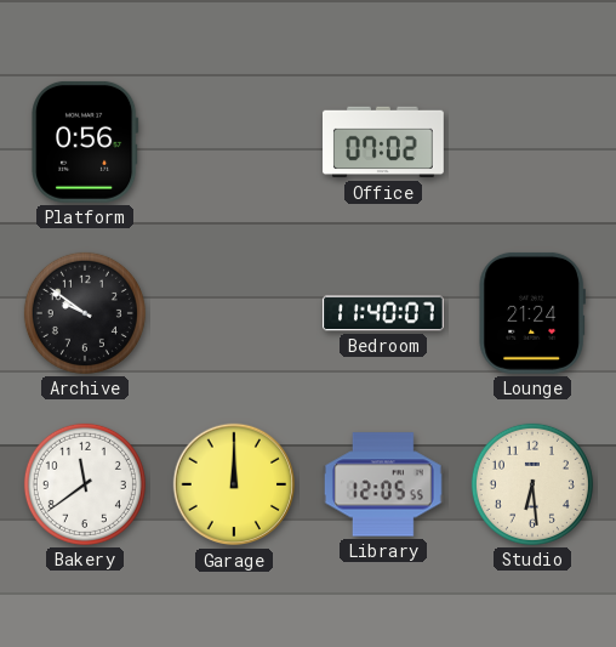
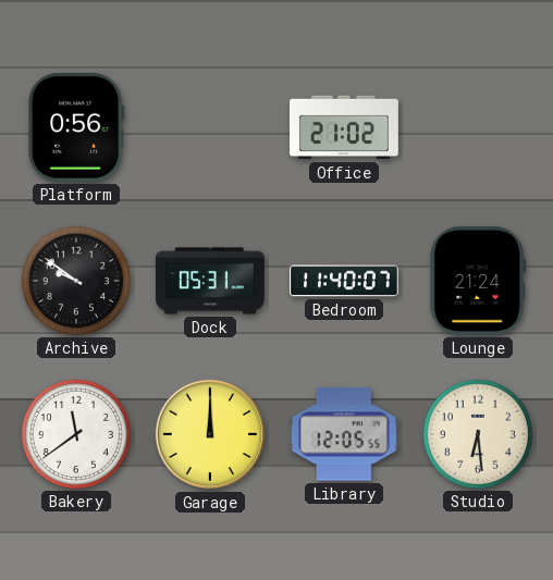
Office: 07:02 -> 21:02 (345, 127)
Dock: none -> 05:31 (211, 281)
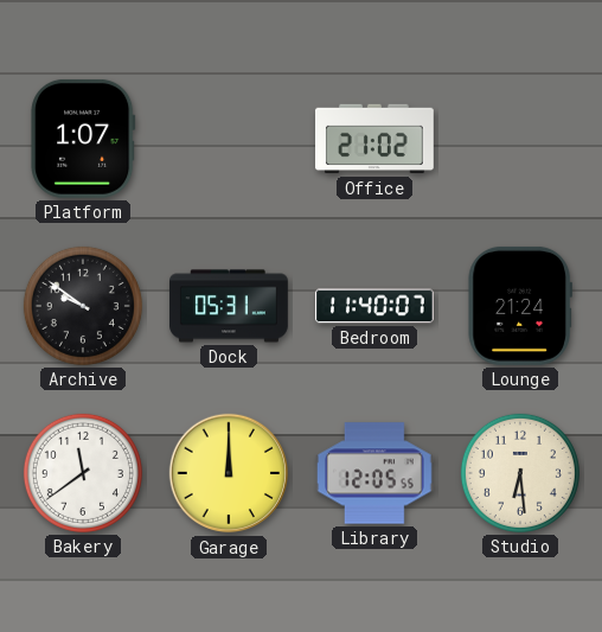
Platform: 0:56 -> 1:07 (83, 139)
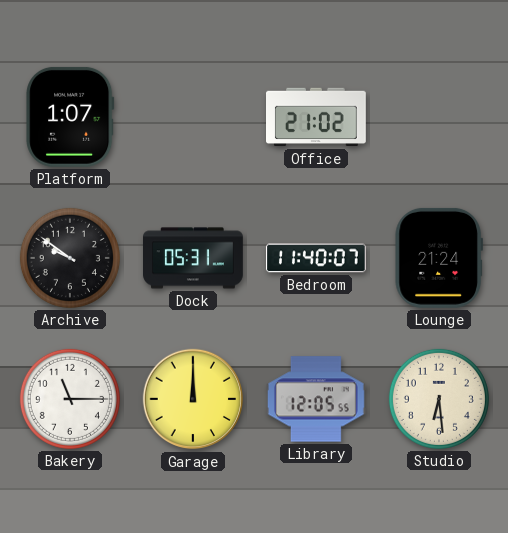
Bakery: 11:39 -> 11:15 (70, 399)
